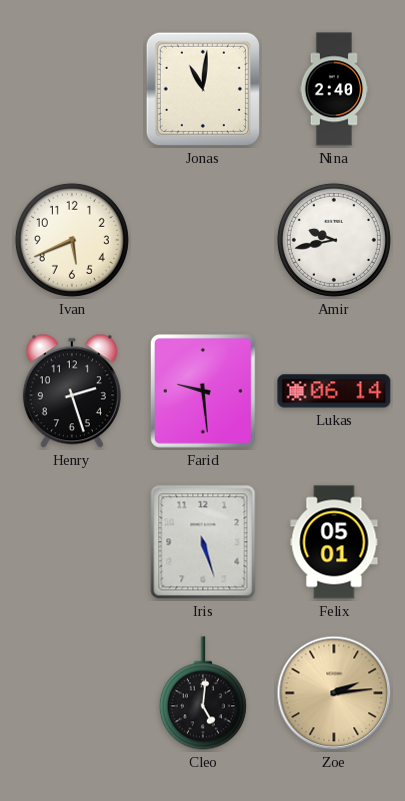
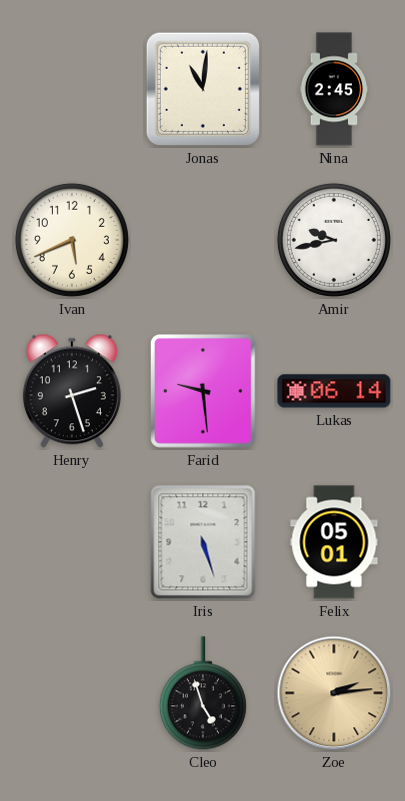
Nina: 2:40 -> 2:45 (334, 89)
Cleo: 5:01 -> 4:57 (203, 693)
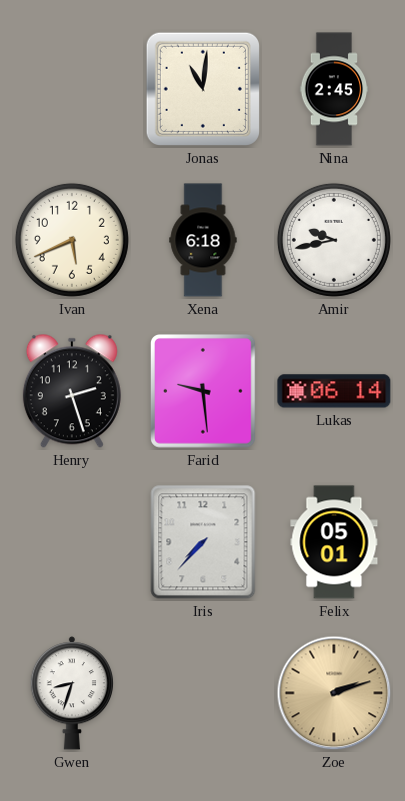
Xena: none -> 6:18 (203, 240)
Iris: 5:27 -> 7:37 (203, 542)
Gwen: none -> 8:33 (71, 693)
Cleo: 4:57 -> none (203, 693)
Zoe: 2:14 -> 2:12 (334, 693)
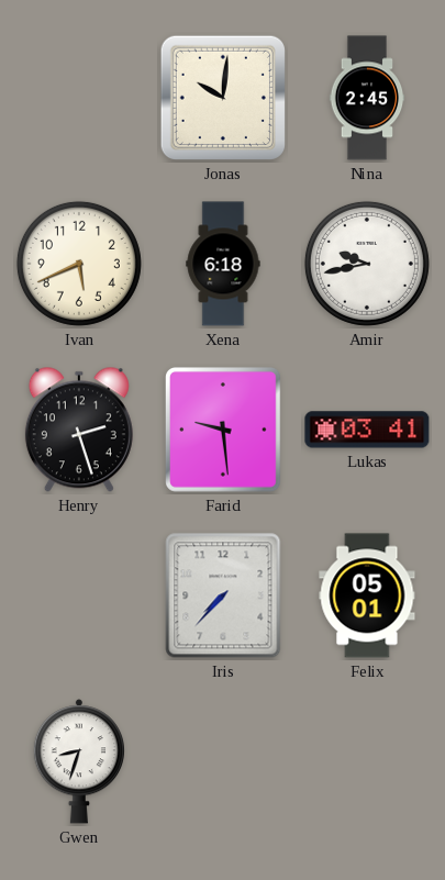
Jonas: 11:01 -> 10:01 (223, 98)
Lukas: 06:14 -> 03:41 (367, 430)
Zoe: 2:12 -> none (334, 693)
